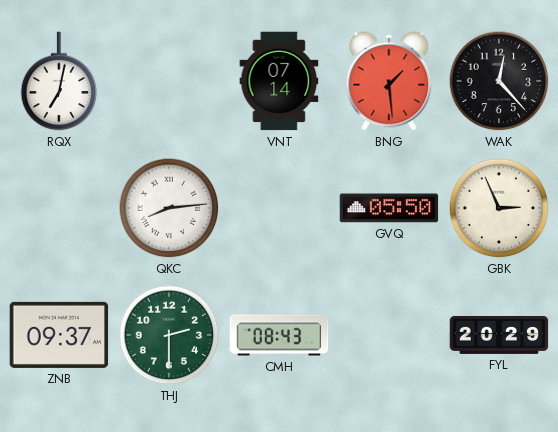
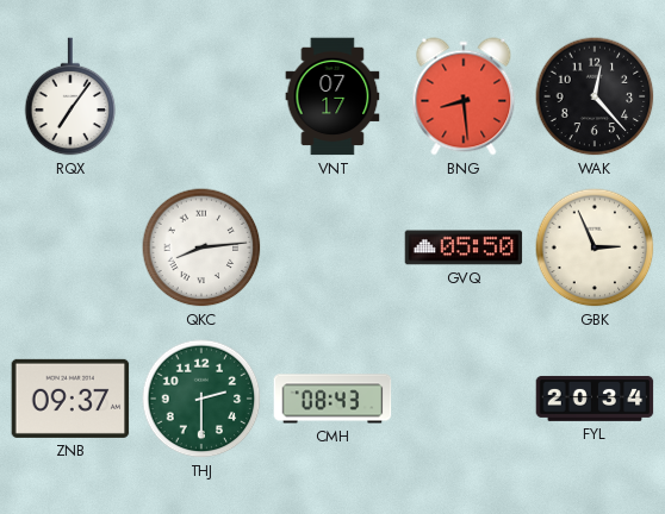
RQX: 7:02 -> 7:06 (70, 96)
VNT: 07:14 -> 07:17 (332, 96)
BNG: 1:29 -> 8:29 (464, 96)
FYL: 20:29 -> 20:34 (595, 399)
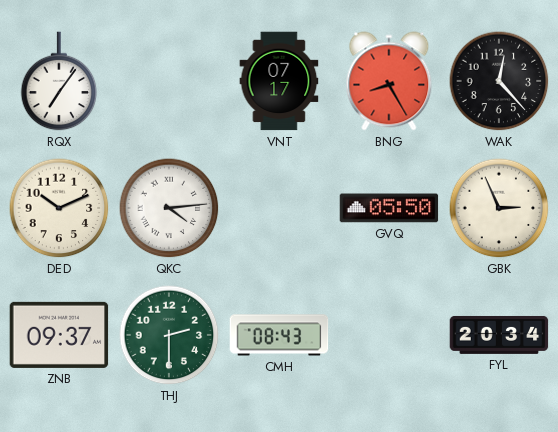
BNG: 8:29 -> 8:25 (389, 81)
DED: none -> 10:11 (59, 208)
QKC: 8:14 -> 4:14 (169, 208)
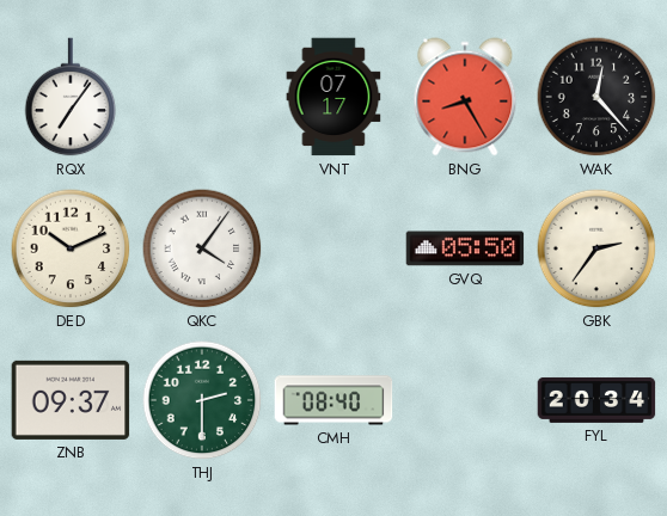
QKC: 4:14 -> 4:06 (202, 248)
GBK: 2:56 -> 2:36 (596, 248)
CMH: 08:43 -> 08:40 (333, 400)
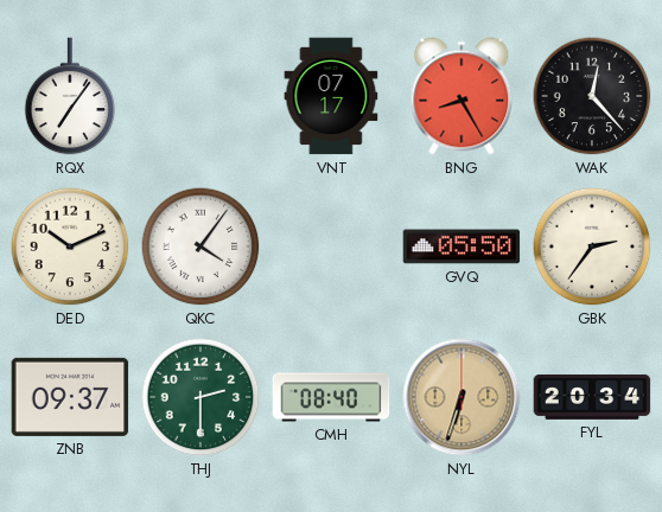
NYL: none -> 6:33 (462, 397)
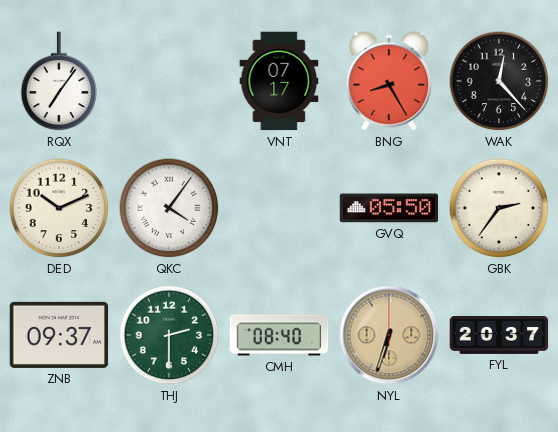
FYL: 20:34 -> 20:37 (499, 335)
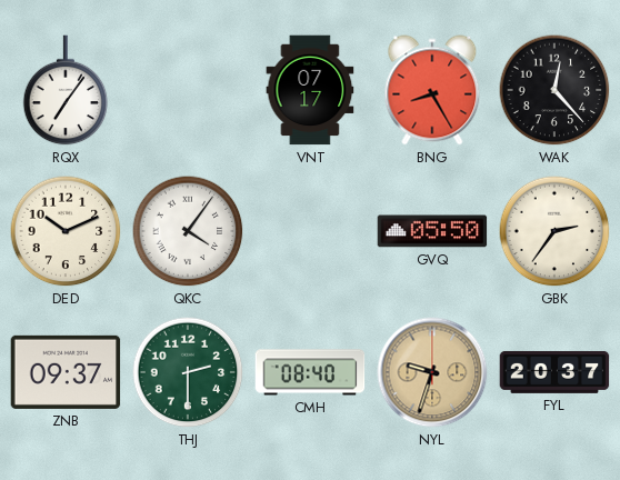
NYL: 6:33 -> 9:33 (432, 372)
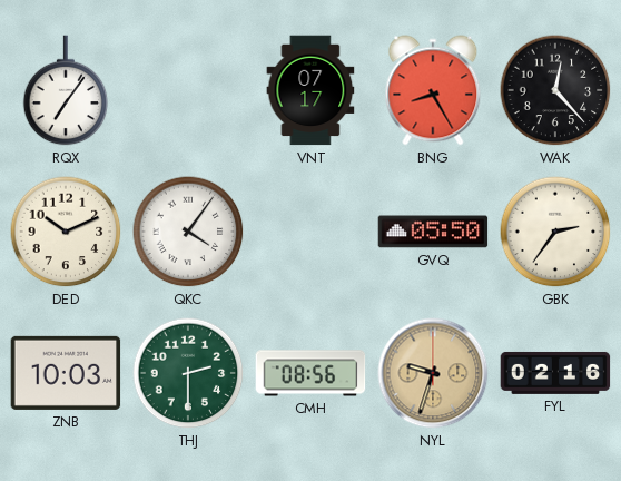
ZNB: 09:37 -> 10:03 (66, 373)
CMH: 08:40 -> 08:56 (310, 373)
FYL: 20:37 -> 02:16 (555, 373)
